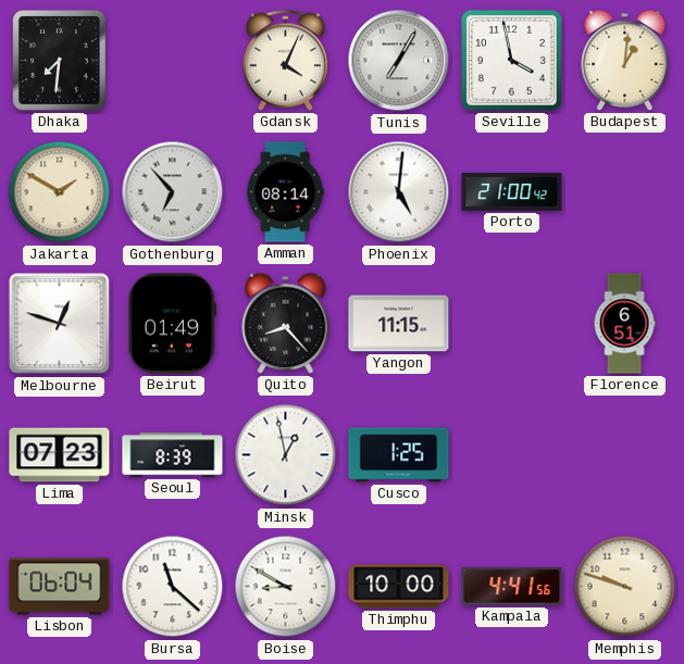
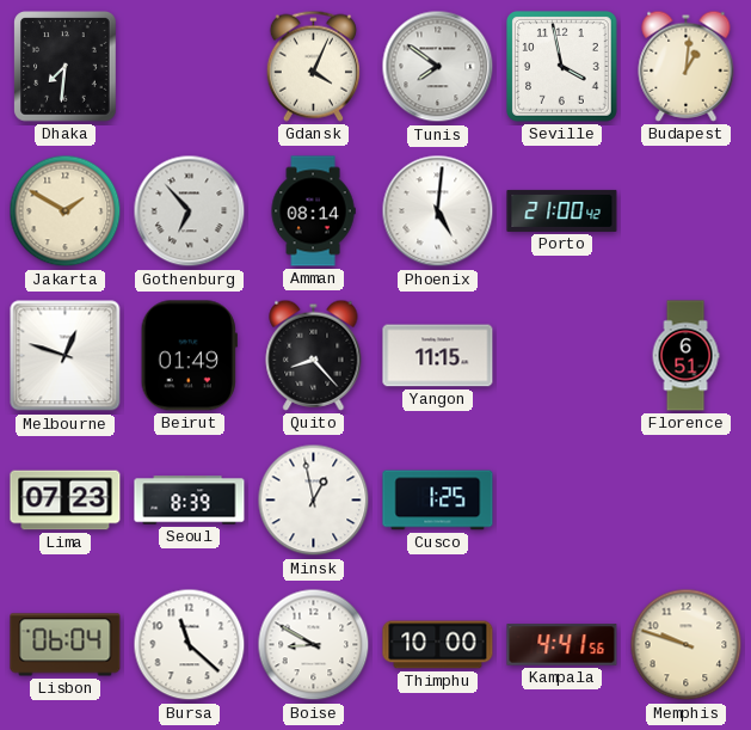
Tunis: 7:05 -> 7:51 (438, 67)
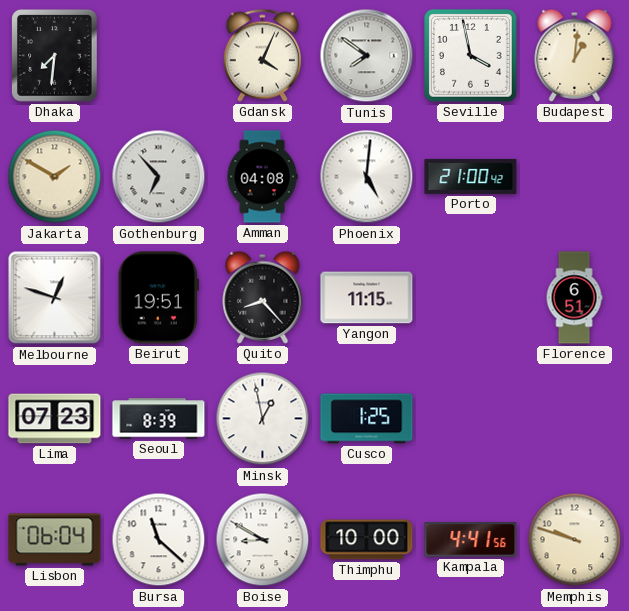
Amman: 08:14 -> 04:08 (262, 177)
Beirut: 01:49 -> 19:51 (158, 298)
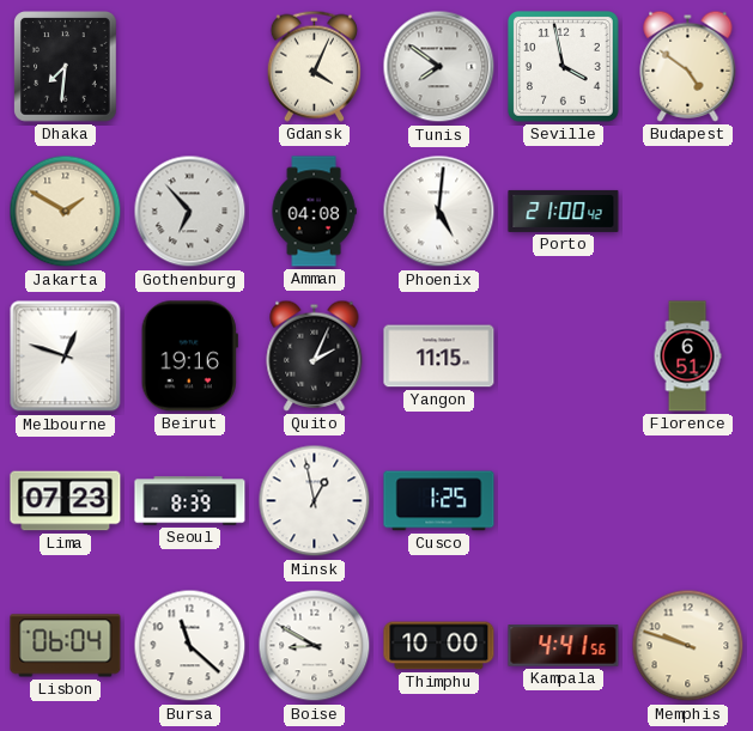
Budapest: 1:01 -> 4:51 (688, 66)
Beirut: 19:51 -> 19:16 (189, 357)
Quito: 8:23 -> 2:04 (315, 355)
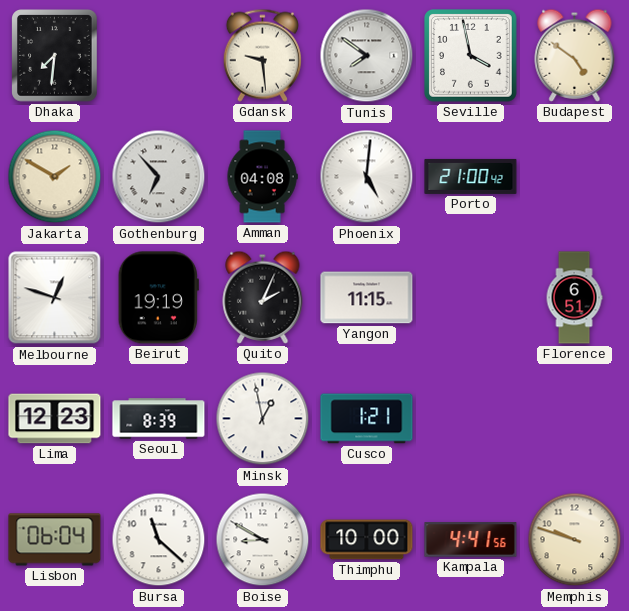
Gdansk: 4:04 -> 9:29 (262, 55)
Beirut: 19:16 -> 19:19 (158, 298)
Lima: 07:23 -> 12:23 (55, 419)
Cusco: 1:25 -> 1:21 (367, 419)
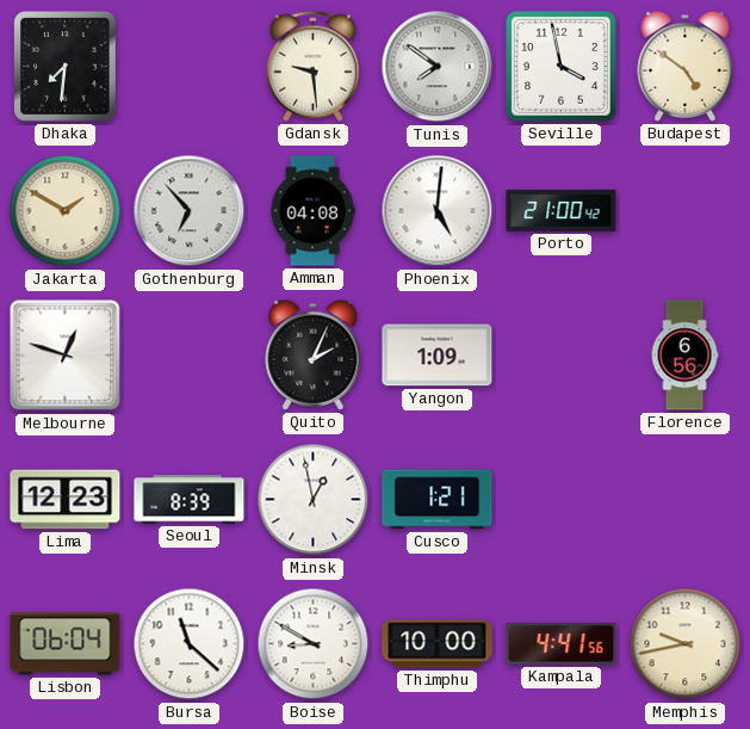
Beirut: 19:19 -> none (158, 298)
Yangon: 11:15 -> 1:09 (438, 356)
Florence: 6:51 -> 6:56 (684, 356)
Memphis: 9:48 -> 9:43 (686, 644)
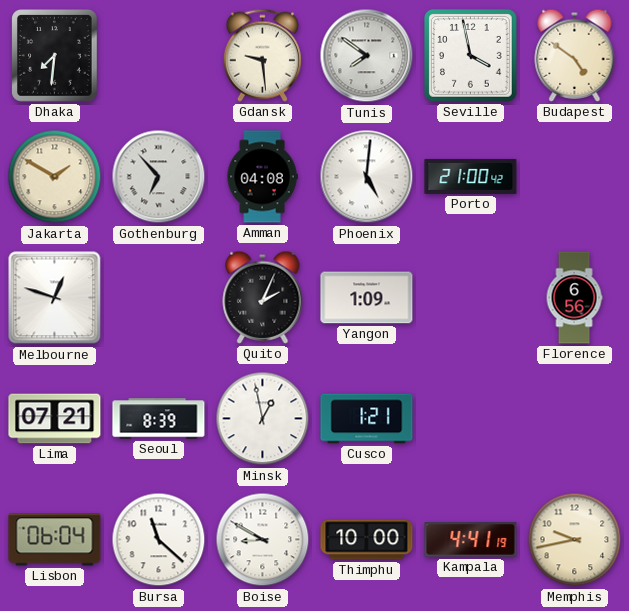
Lima: 12:23 -> 07:21 (55, 419)
Kampala: 4:41:56 -> 4:41:19 (471, 540)
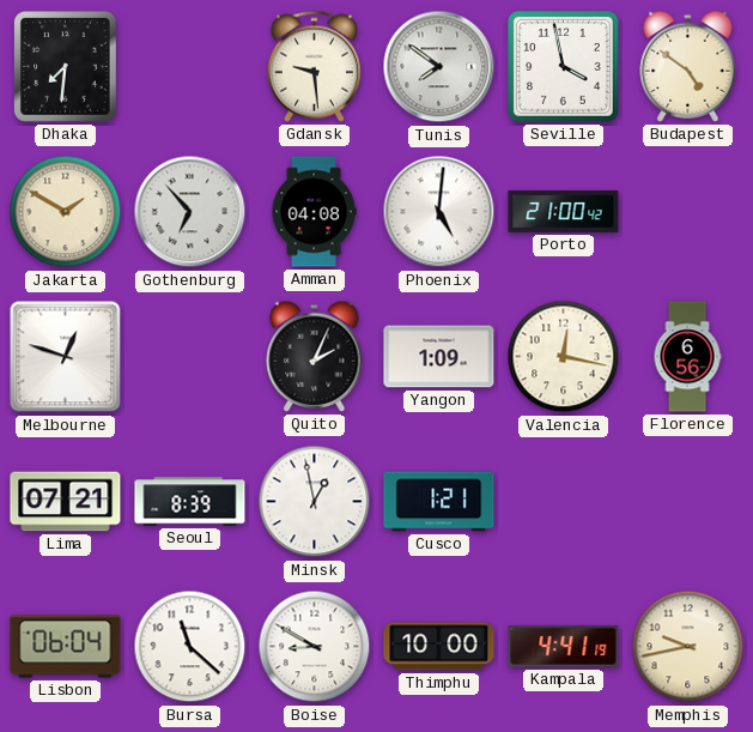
Valencia: none -> 12:17 (564, 357)
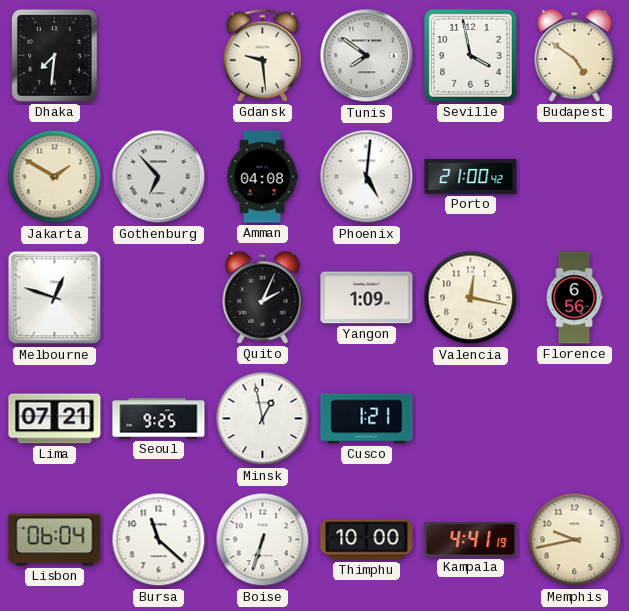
Seoul: 8:39 -> 9:25 (159, 419)
Boise: 8:50 -> 6:33 (263, 540)
